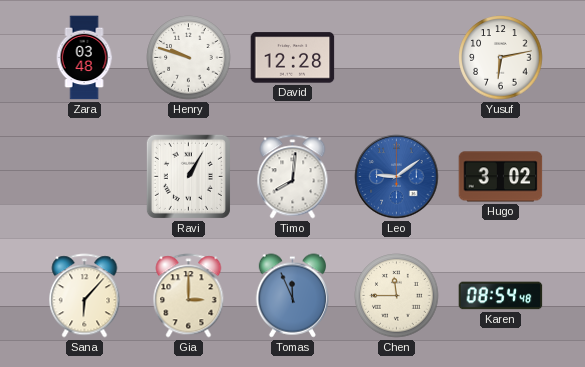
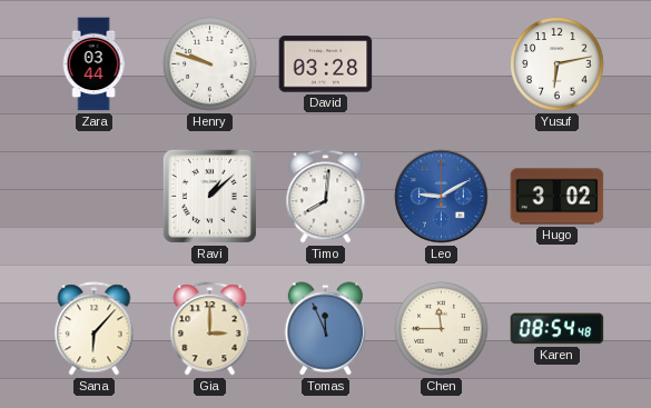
Zara: 03:48 -> 03:44 (93, 64)
David: 12:28 -> 03:28 (326, 64)
Ravi: 1:05 -> 1:08 (209, 196)
Leo: 9:09 -> 9:10 (442, 197)
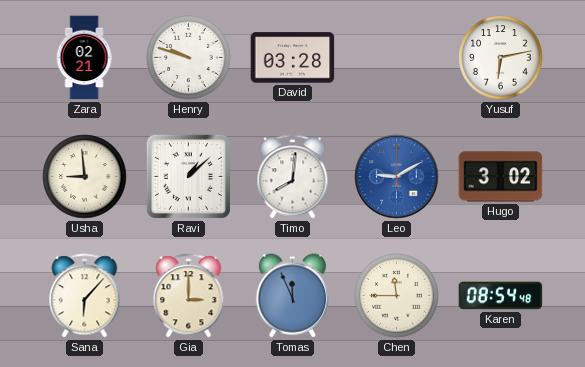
Zara: 03:44 -> 02:21 (84, 58)
Usha: none -> 8:59 (85, 177)
